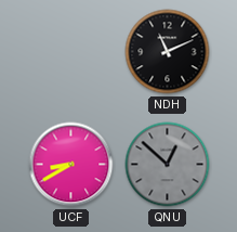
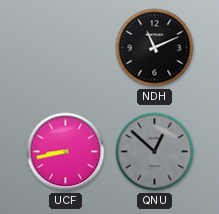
UCF: 8:40 -> 8:43 (66, 152)
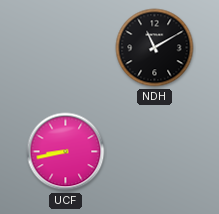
NDH: 11:11 -> 11:10 (155, 48)
QNU: 12:52 -> none (155, 152)
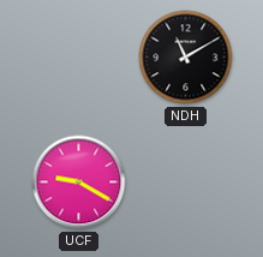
UCF: 8:43 -> 9:20 (79, 183)
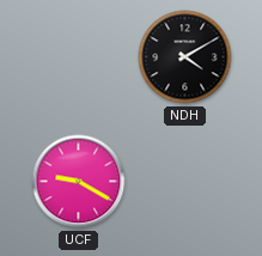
NDH: 11:10 -> 4:10 (185, 57)
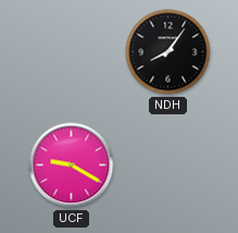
NDH: 4:10 -> 8:06 (168, 52)
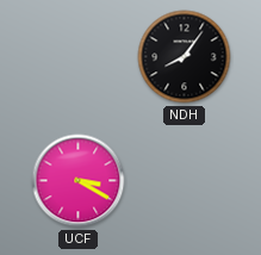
UCF: 9:20 -> 3:20 (79, 181)
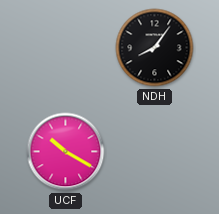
UCF: 3:20 -> 10:20 (66, 152)
